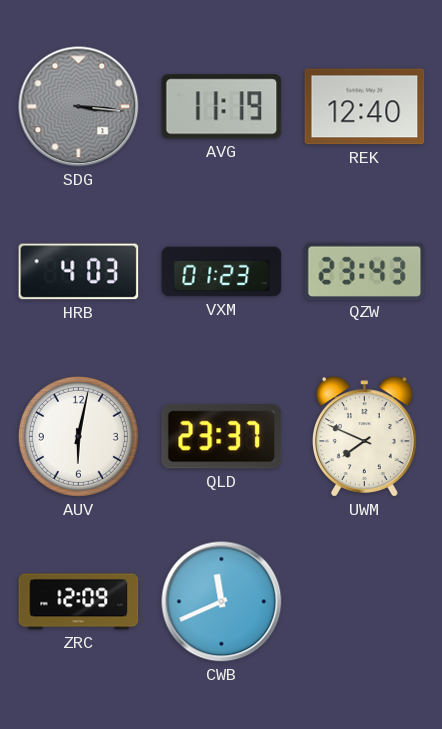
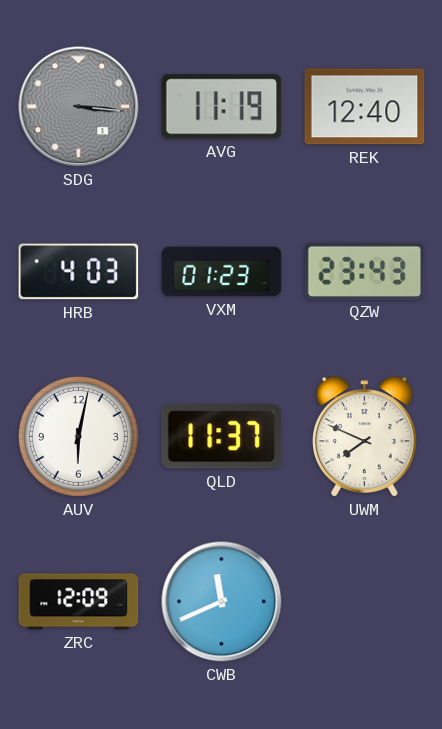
QLD: 23:37 -> 11:37 (222, 437)
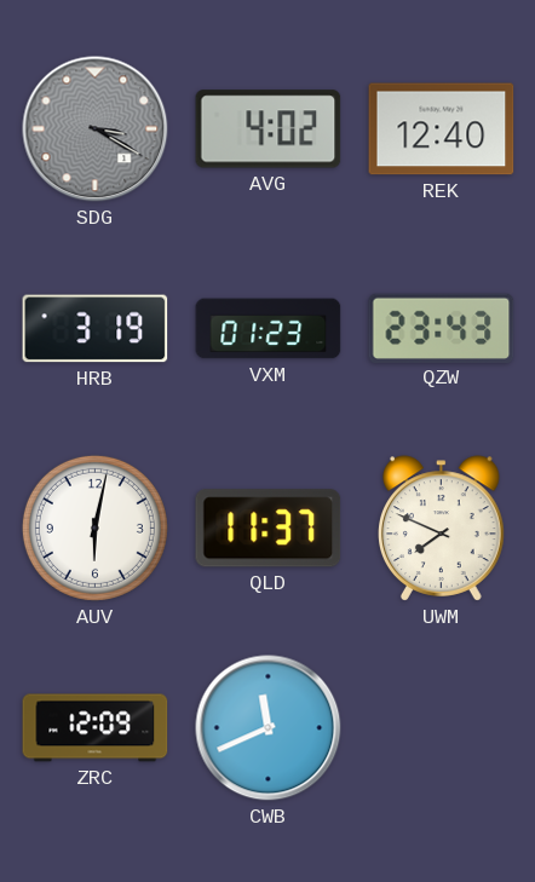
SDG: 3:16 -> 3:20 (96, 129)
AVG: 11:19 -> 4:02 (269, 129)
HRB: 4:03 -> 3:19 (96, 329)
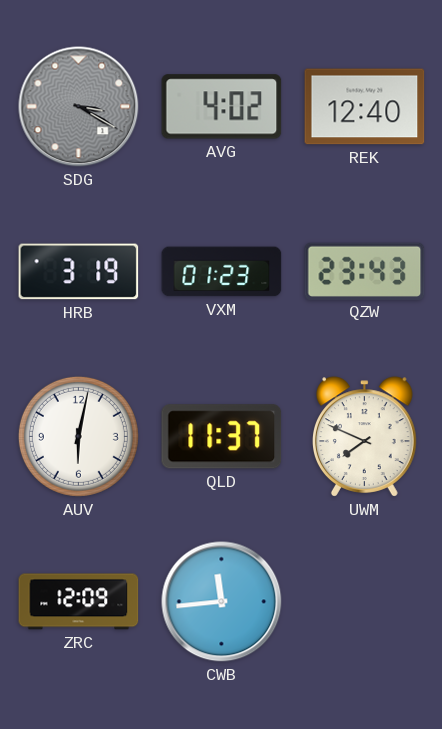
CWB: 11:41 -> 11:44 (222, 602)
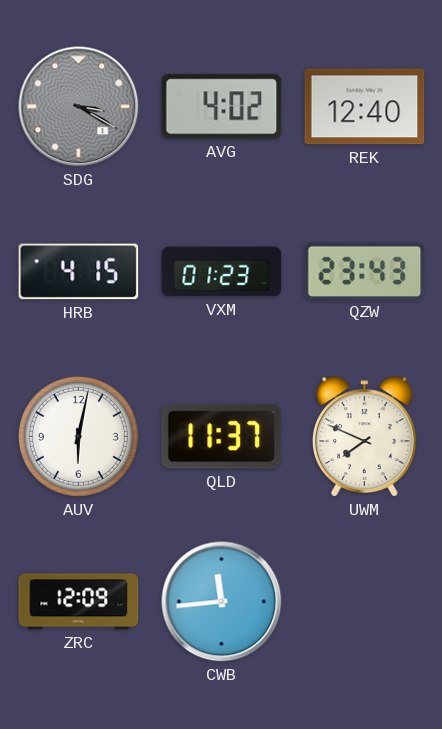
HRB: 3:19 -> 4:15 (79, 272)
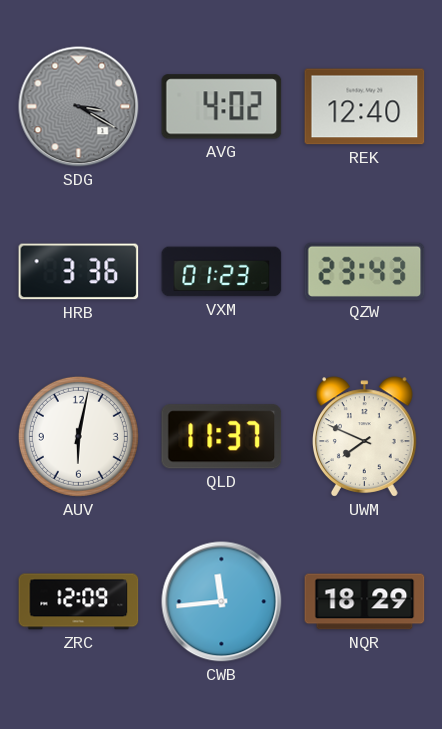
HRB: 4:15 -> 3:36 (79, 272)
NQR: none -> 18:29 (365, 602)
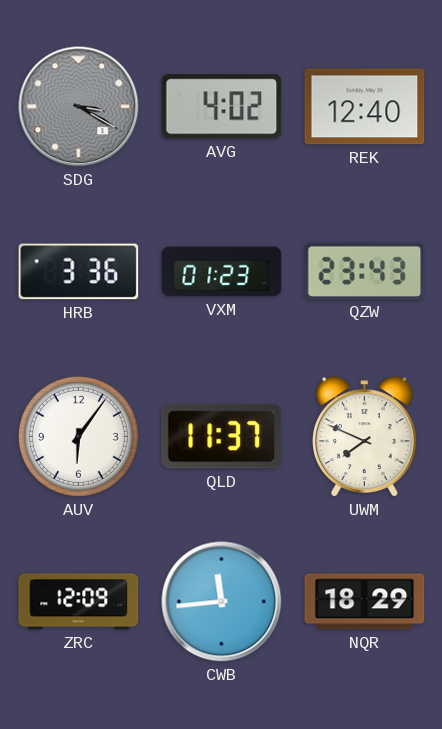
AUV: 6:02 -> 6:06 (78, 436)
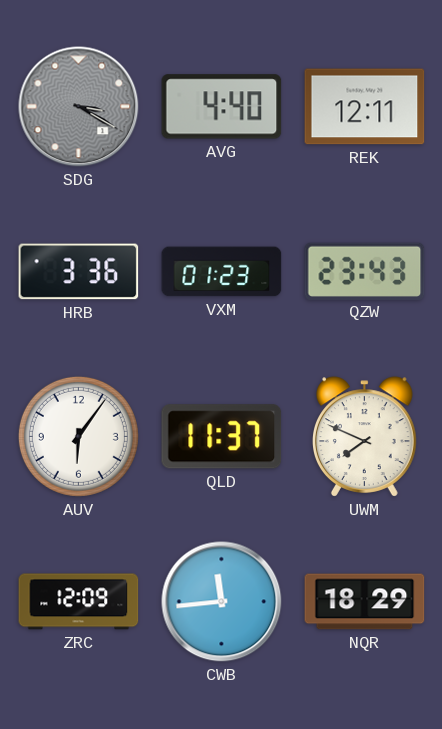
AVG: 4:02 -> 4:40 (222, 107)
REK: 12:40 -> 12:11 (365, 107)
